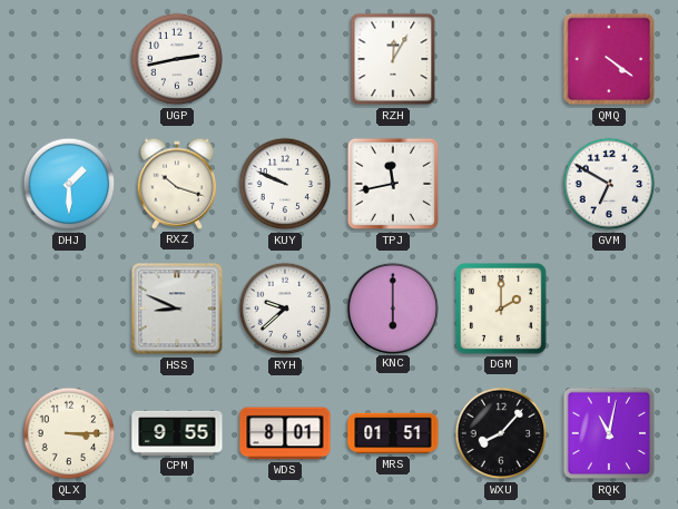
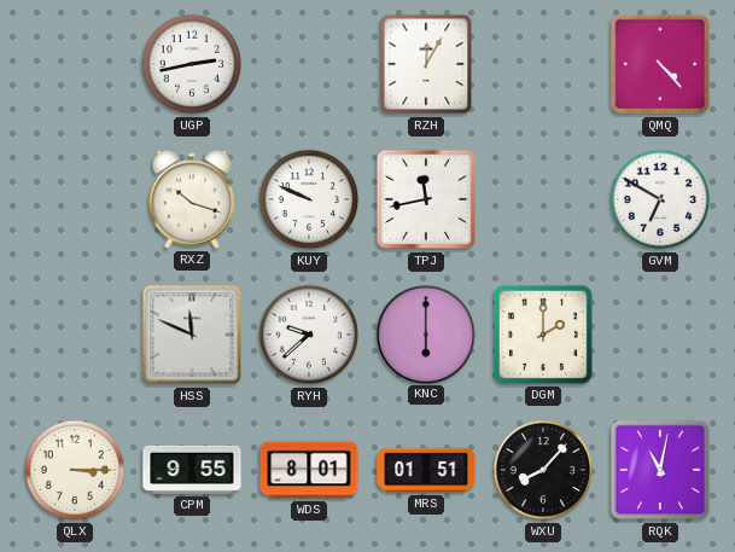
QMQ: 4:21 -> 4:23 (660, 64)
DHJ: 1:30 -> none (69, 184)
HSS: 8:49 -> 11:49 (192, 335)
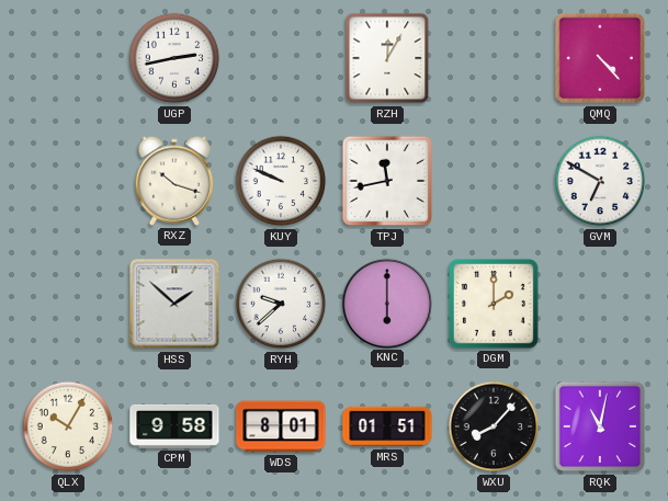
HSS: 11:49 -> 1:52 (174, 304)
QLX: 3:15 -> 10:05 (68, 426)
CPM: 9:55 -> 9:58 (174, 426)
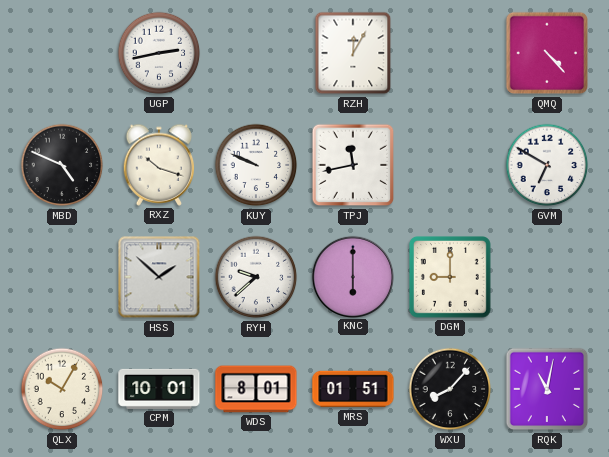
MBD: none -> 4:49 (62, 165)
DGM: 2:00 -> 9:00 (450, 277)
CPM: 9:58 -> 10:01 (159, 389)
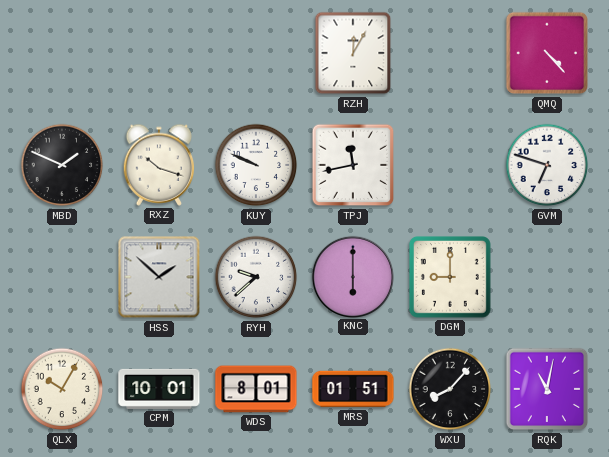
UGP: 2:43 -> none (159, 53)
MBD: 4:49 -> 1:49 (62, 165)
GVM: 6:50 -> 6:48 (547, 165)
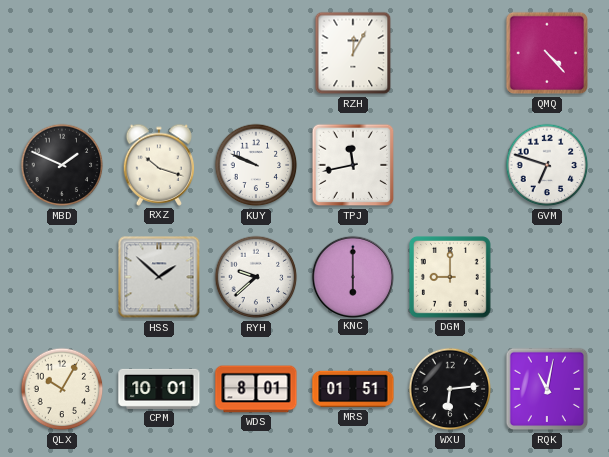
WXU: 8:07 -> 6:14 (450, 389)
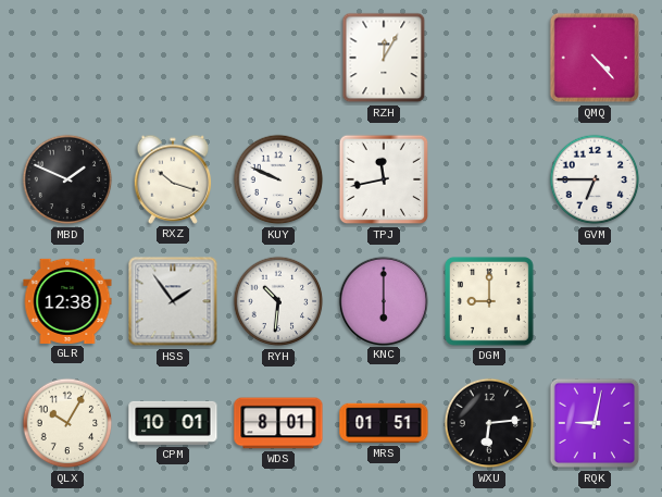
GVM: 6:48 -> 6:45 (595, 179)
GLR: none -> 12:38 (67, 301)
HSS: 1:52 -> 1:54 (173, 301)
RYH: 9:38 -> 10:31 (278, 301)
RQK: 11:02 -> 9:02 (595, 423)
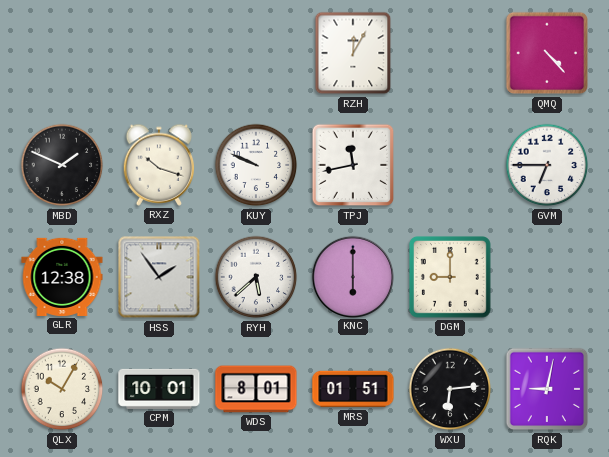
RYH: 10:31 -> 5:38 (256, 277)
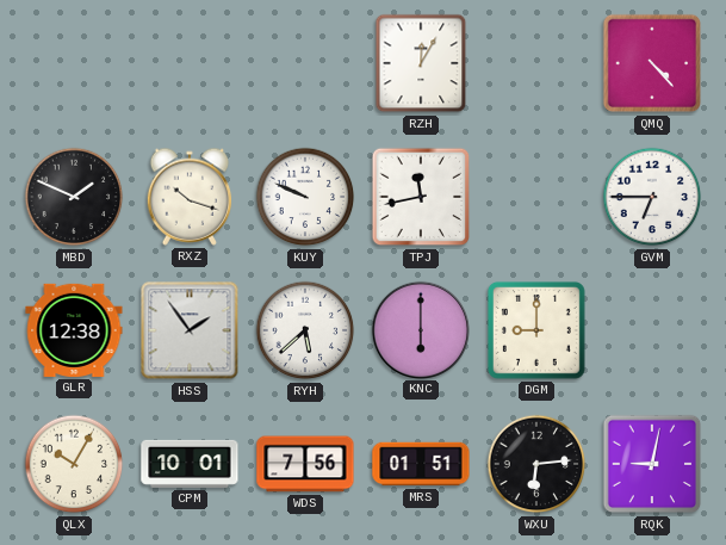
WDS: 8:01 -> 7:56 (305, 464)
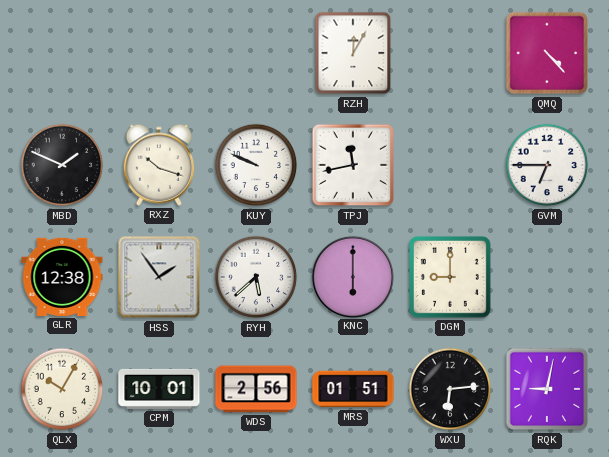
WDS: 7:56 -> 2:56 (256, 389)
